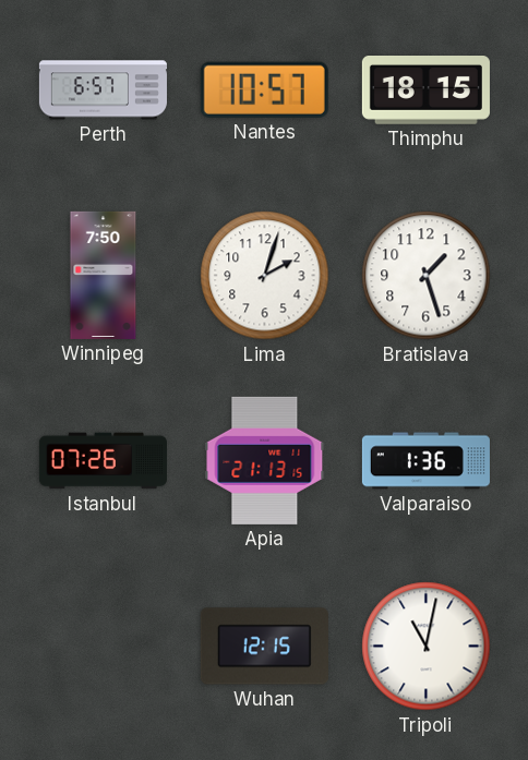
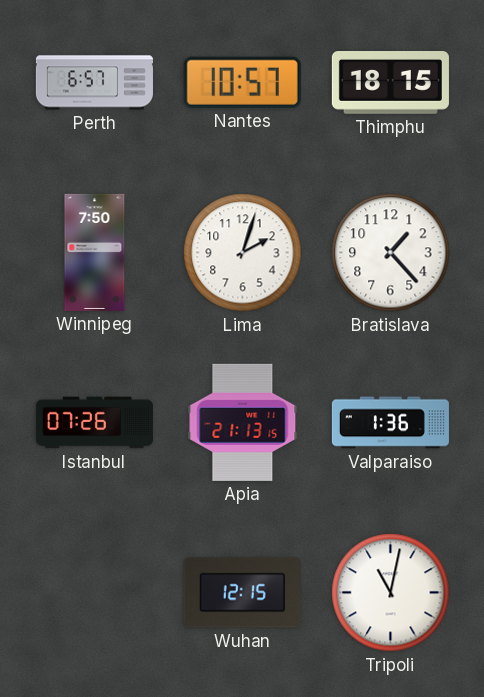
Bratislava: 1:27 -> 1:23 (391, 253)
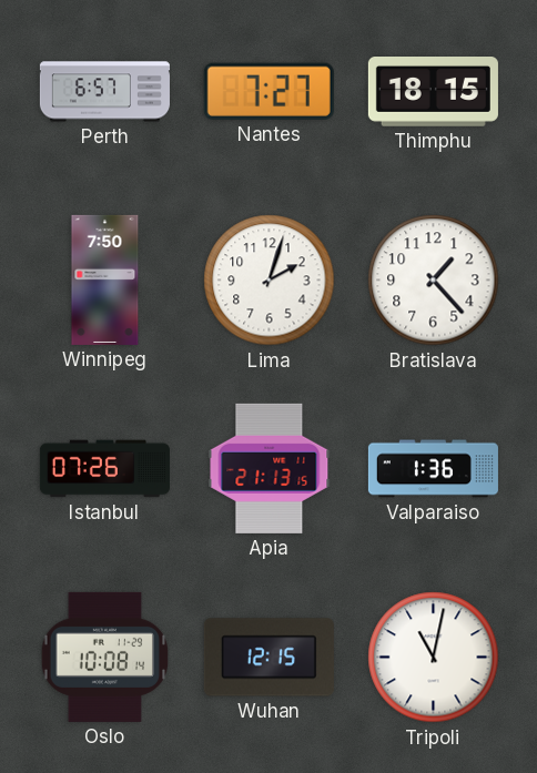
Nantes: 10:57 -> 7:27 (268, 91)
Oslo: none -> 10:08 (105, 657)
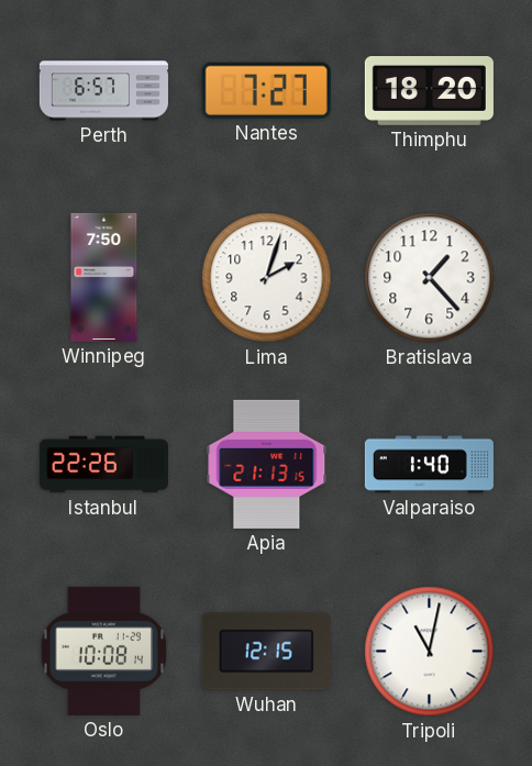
Thimphu: 18:15 -> 18:20 (429, 91)
Istanbul: 07:26 -> 22:26 (103, 465)
Valparaiso: 1:36 -> 1:40 (429, 465)
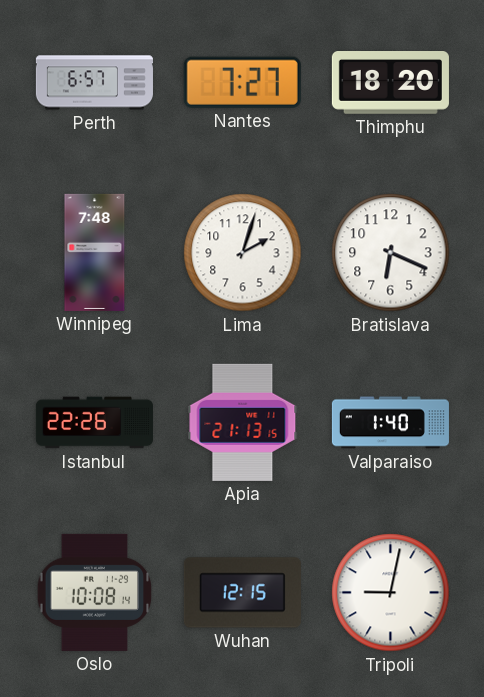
Winnipeg: 7:50 -> 7:48 (95, 252)
Bratislava: 1:23 -> 6:19 (391, 253)
Tripoli: 11:02 -> 9:02 (391, 593)
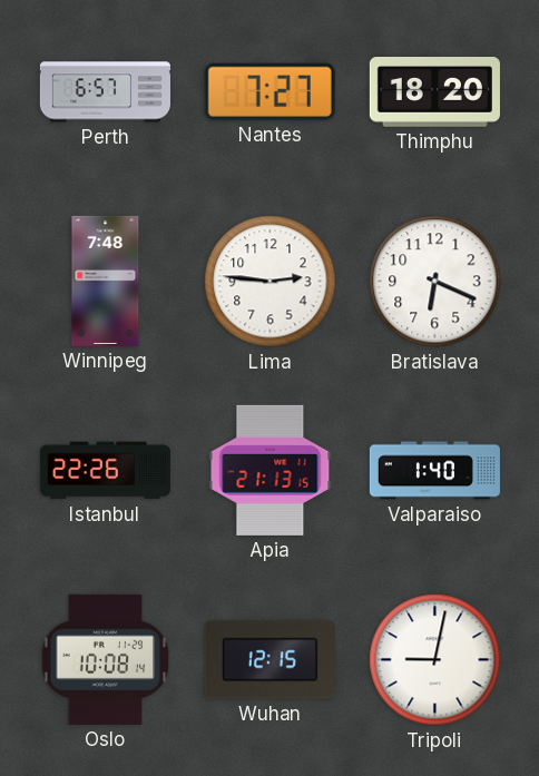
Lima: 2:03 -> 2:46 (271, 282)
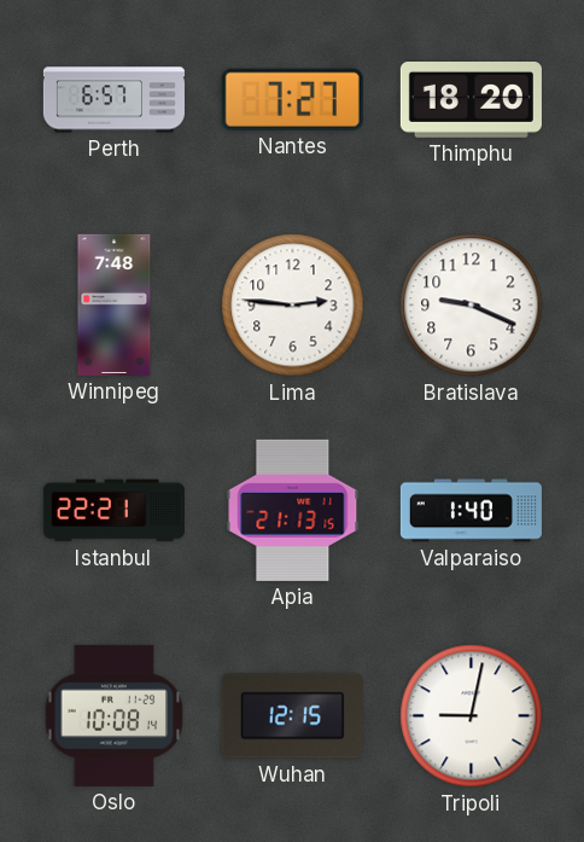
Bratislava: 6:19 -> 9:19 (472, 306)
Istanbul: 22:26 -> 22:21 (113, 511)
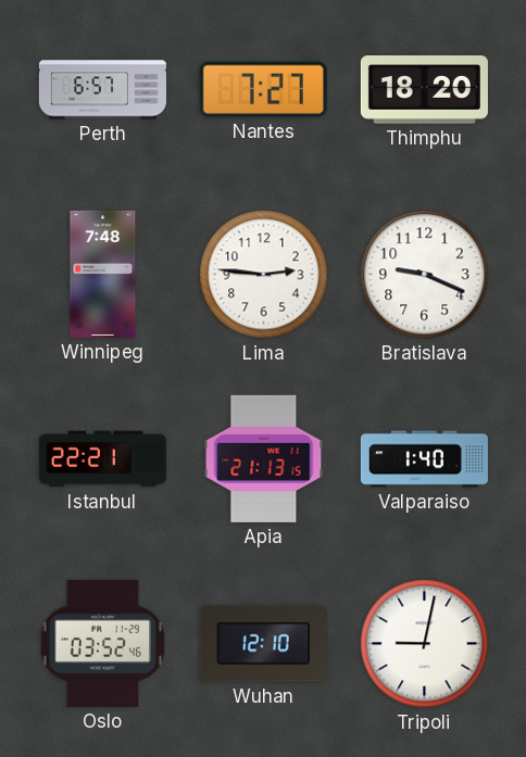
Oslo: 10:08 -> 03:52 (103, 643)
Wuhan: 12:15 -> 12:10 (263, 644)
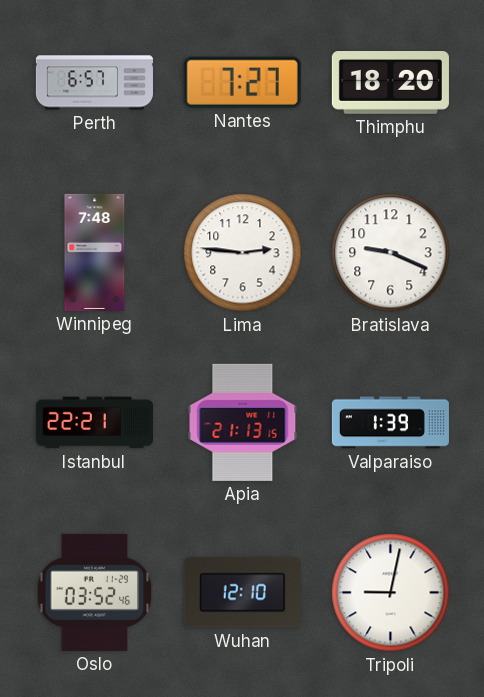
Valparaiso: 1:40 -> 1:39 (390, 423)
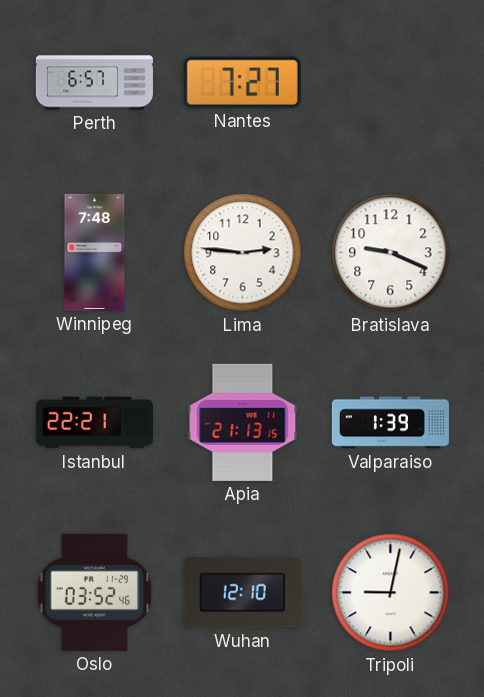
Thimphu: 18:20 -> none (390, 83)
